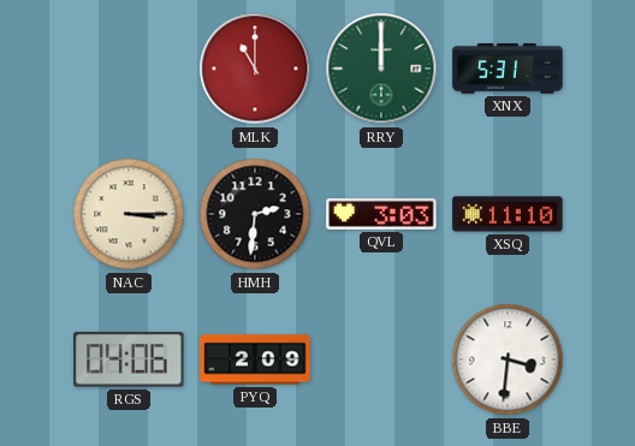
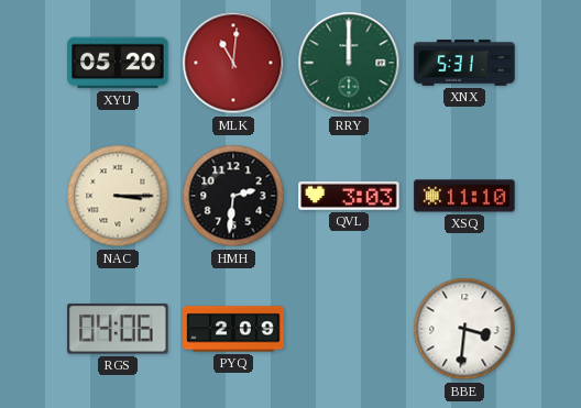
XYU: none -> 05:20 (118, 63)
MLK: 11:00 -> 11:01 (233, 63)
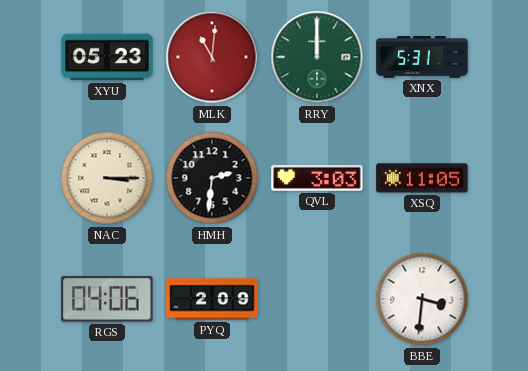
XYU: 05:20 -> 05:23 (107, 57)
XSQ: 11:10 -> 11:05 (422, 178)
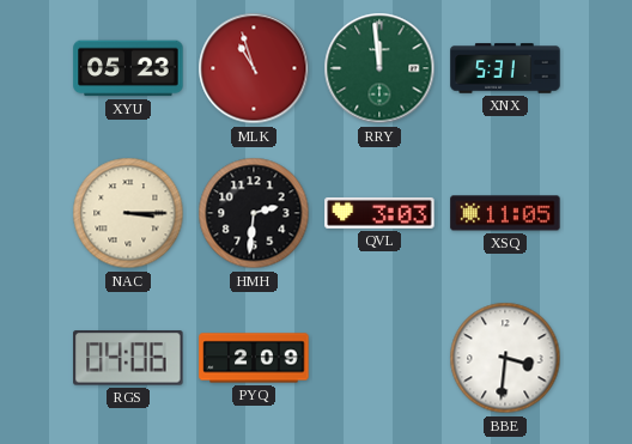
MLK: 11:01 -> 10:57 (254, 68)
RRY: 12:00 -> 11:59 (379, 68)
